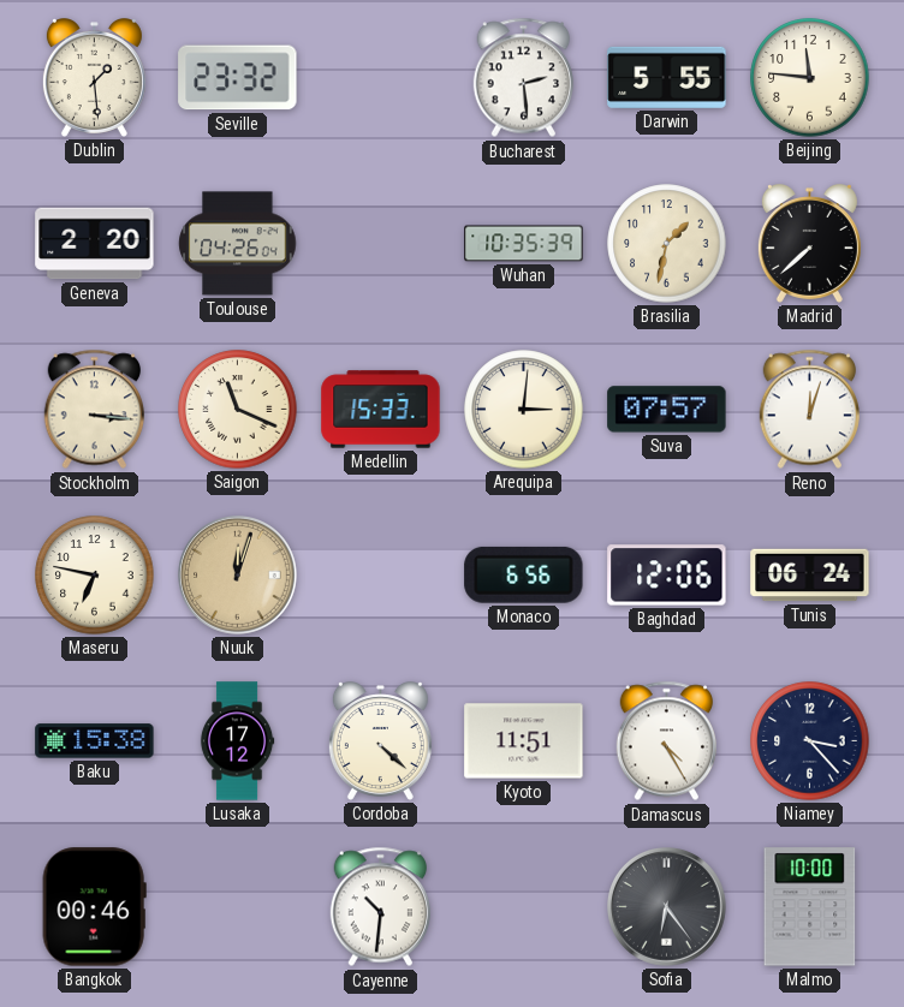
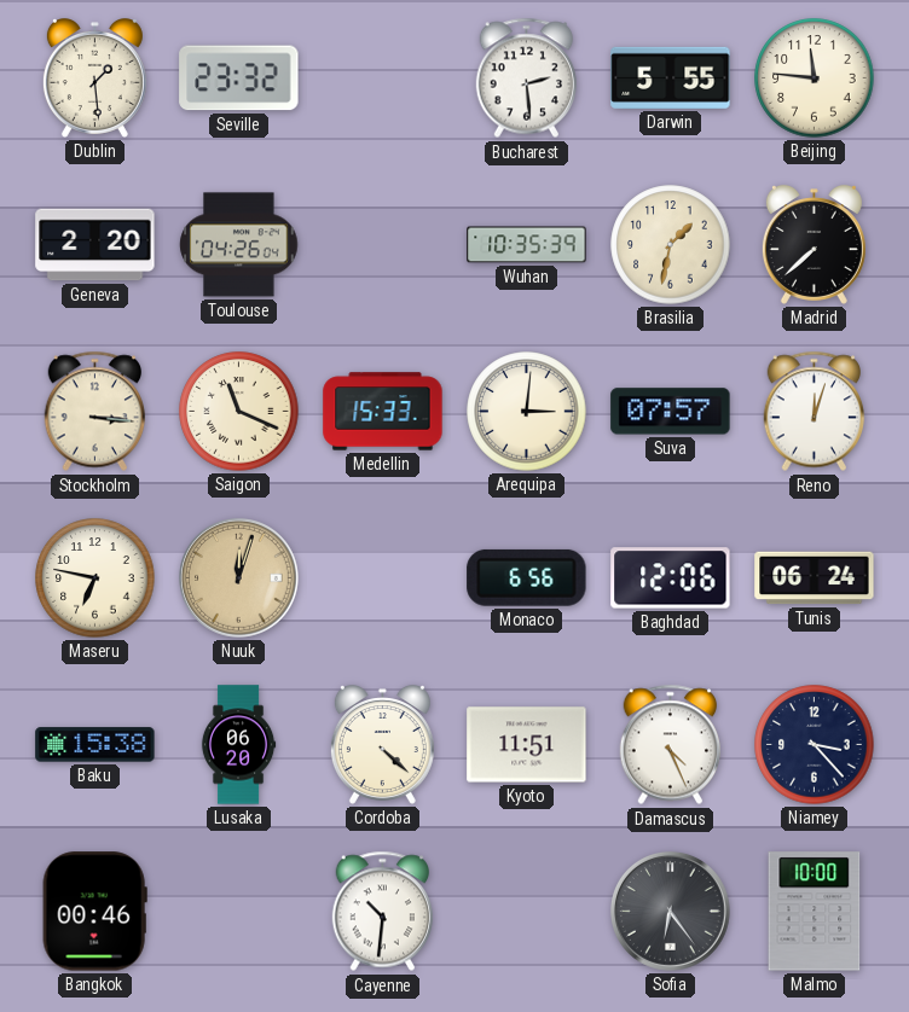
Lusaka: 17:12 -> 06:20 (238, 745)
Damascus: 4:25 -> 4:26 (670, 745)
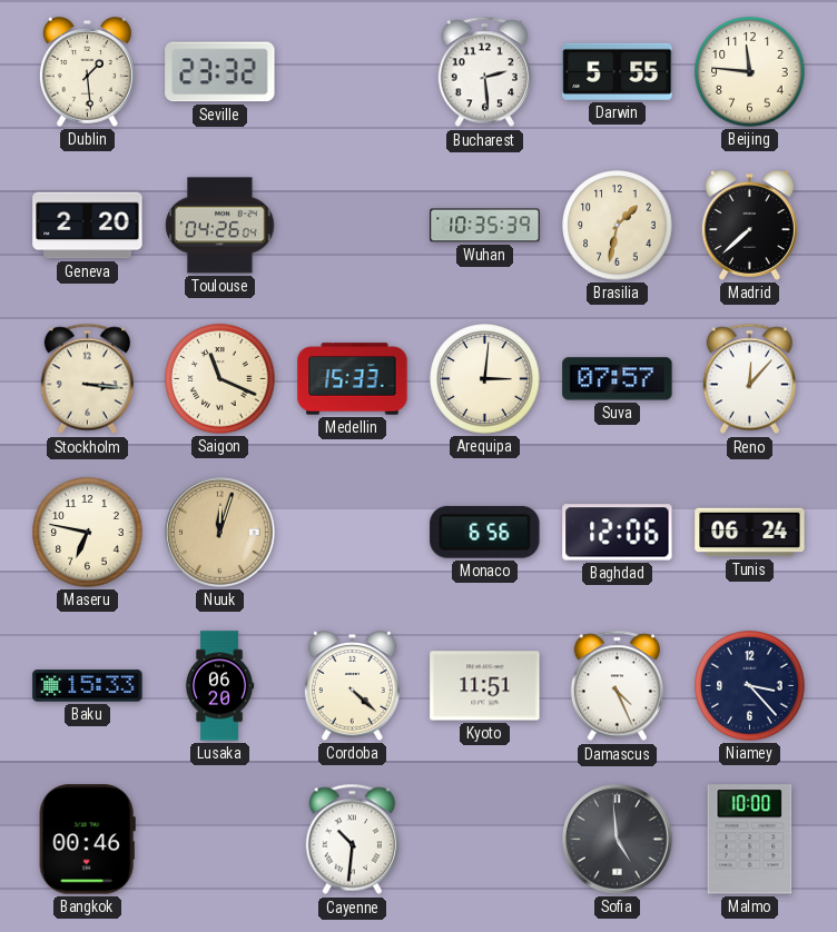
Reno: 12:03 -> 12:07 (749, 379)
Baku: 15:38 -> 15:33 (88, 686)
Sofia: 6:24 -> 4:59 (618, 840)
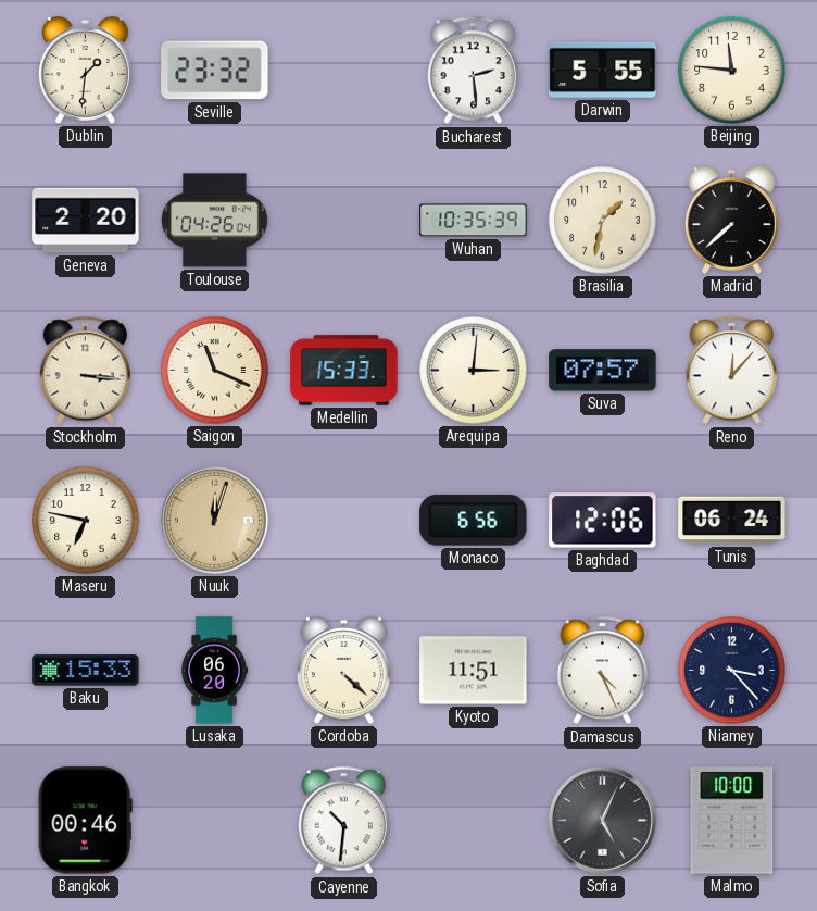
Dublin: 1:29 -> 1:31 (85, 71)
Sofia: 4:59 -> 5:04 (603, 821)
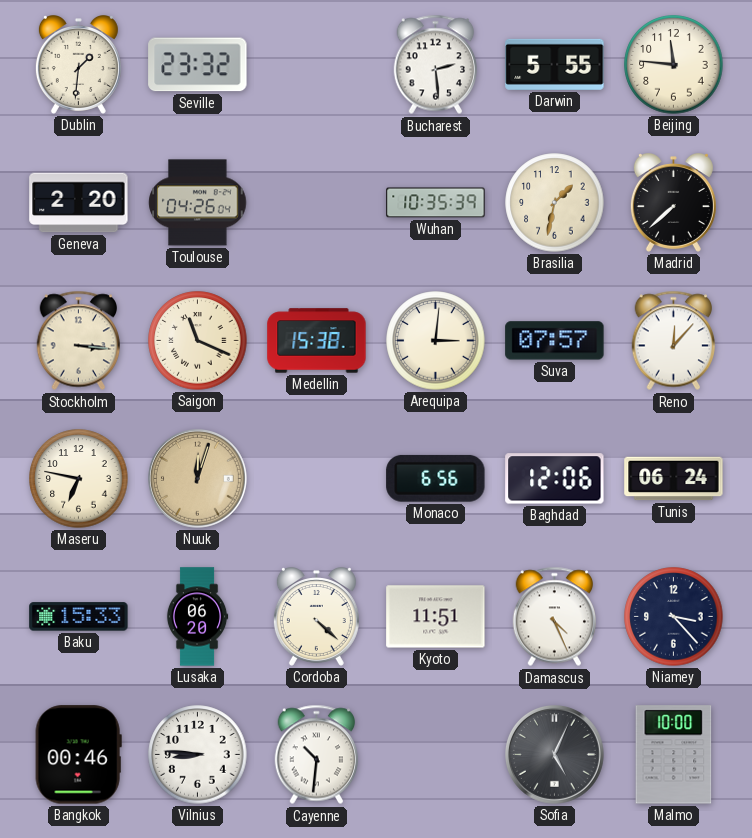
Medellin: 15:33 -> 15:38 (317, 341)
Vilnius: none -> 8:46 (198, 755)
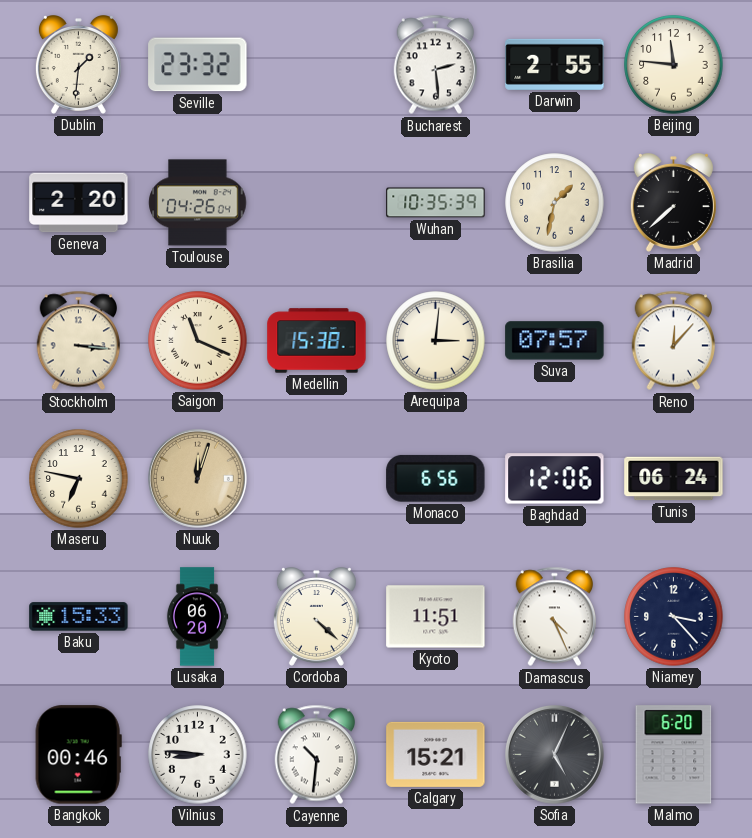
Darwin: 5:55 -> 2:55 (555, 64)
Calgary: none -> 15:21 (436, 754)
Malmo: 10:00 -> 6:20 (674, 755)
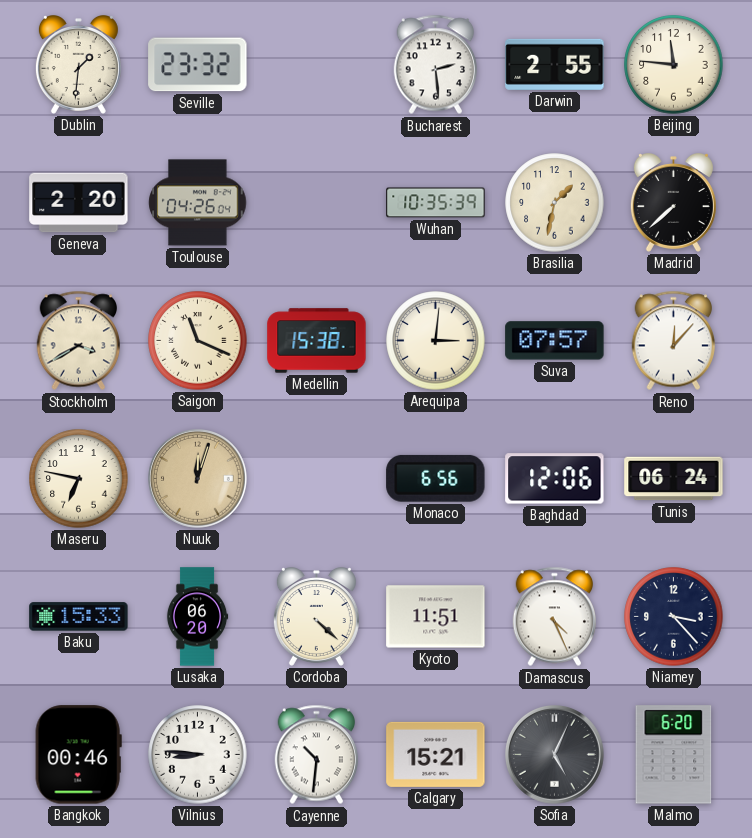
Stockholm: 3:16 -> 3:40 (78, 341)
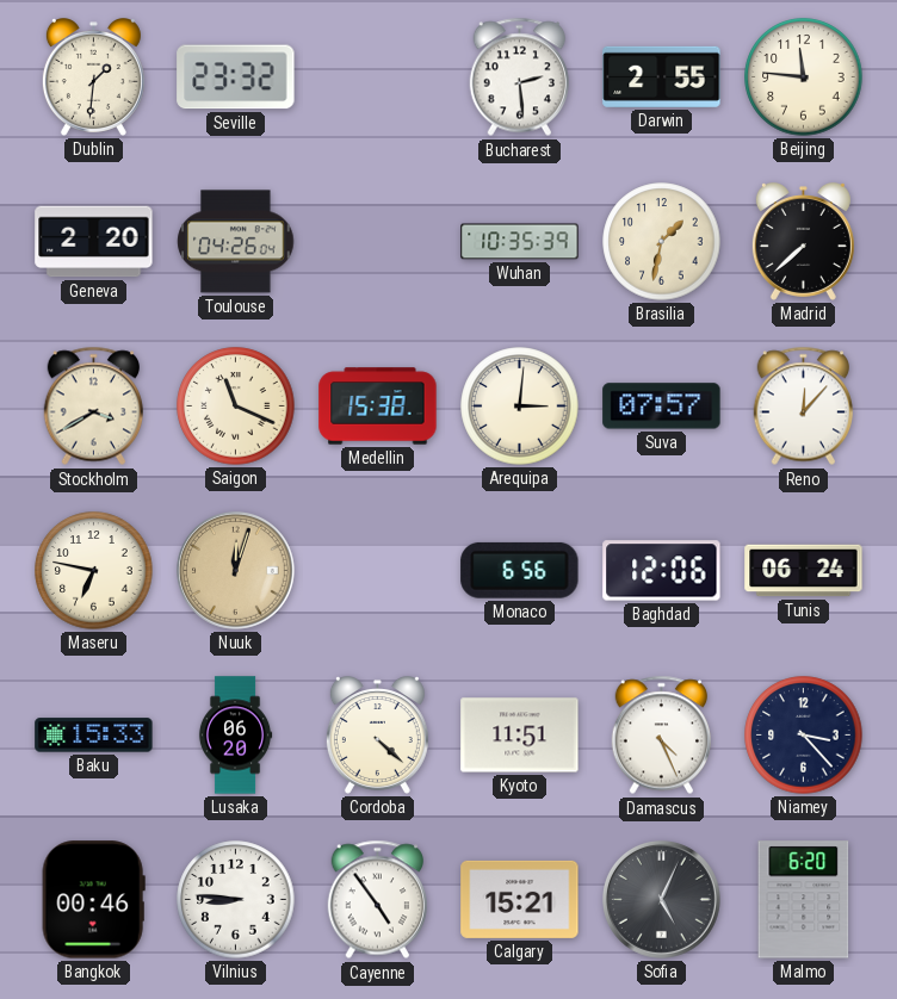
Cayenne: 10:31 -> 4:54 (377, 900)
